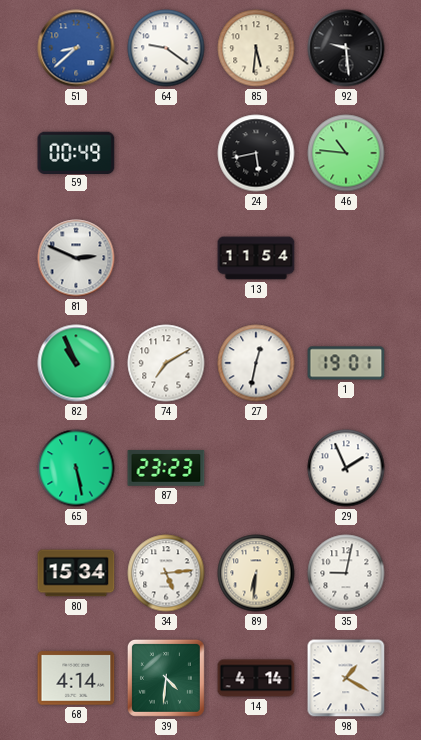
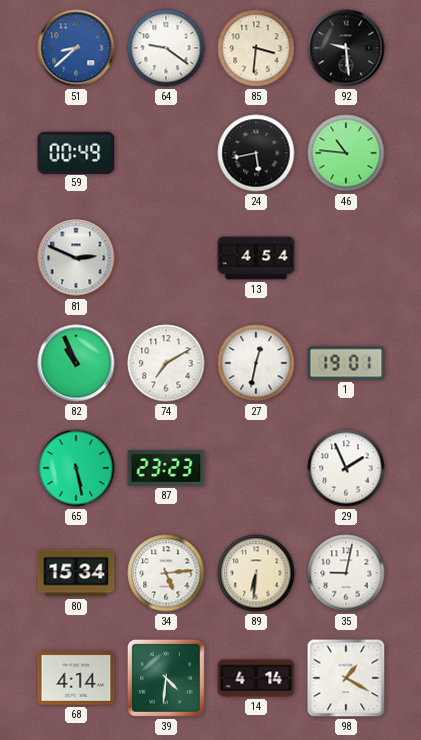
85: 5:31 -> 3:31 (256, 48)
13: 11:54 -> 4:54 (256, 258)
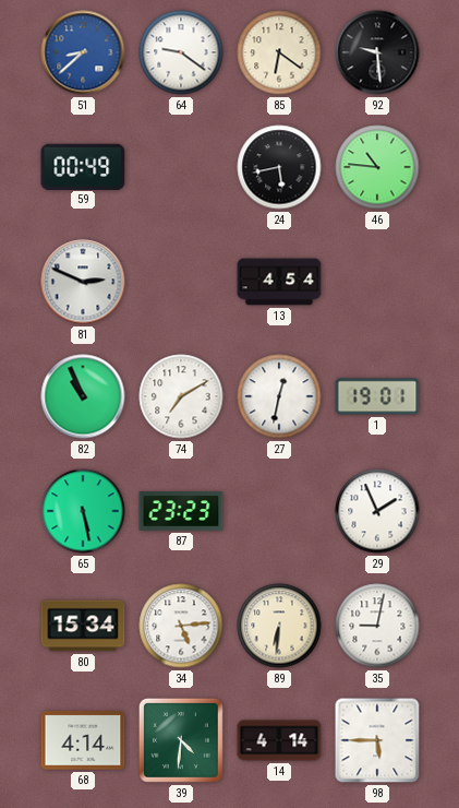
85: 3:31 -> 6:21 (279, 52)
98: 1:20 -> 5:45 (377, 740)
